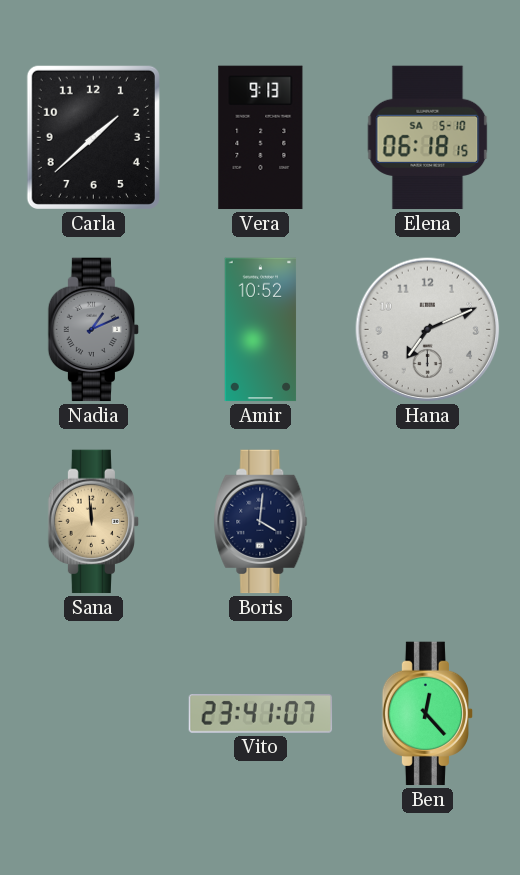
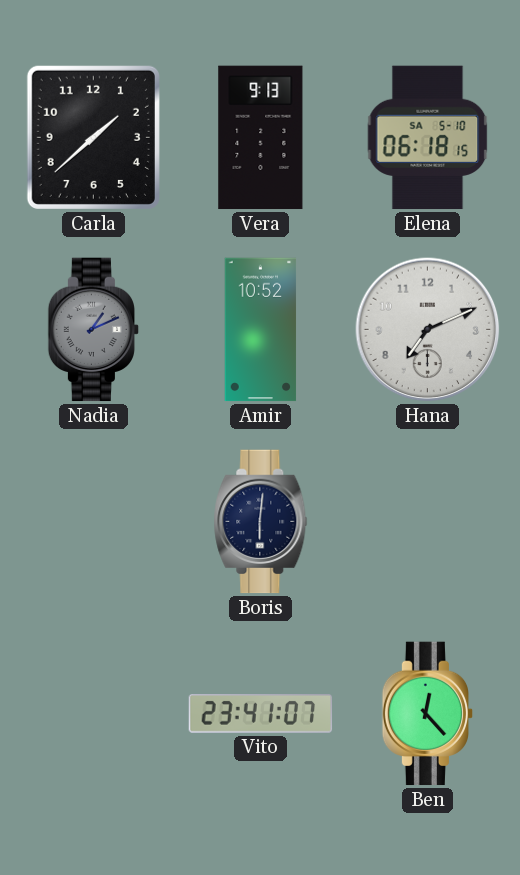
Sana: 11:59 -> none (94, 522)
Boris: 4:01 -> 6:01 (261, 522)
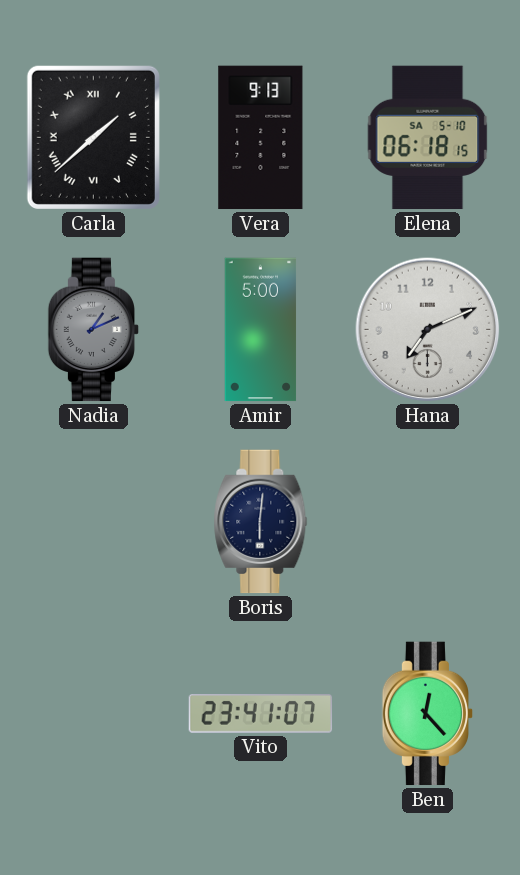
Carla numerals: Arabic -> Roman (93, 137)
Amir: 10:52 -> 5:00 (261, 330)
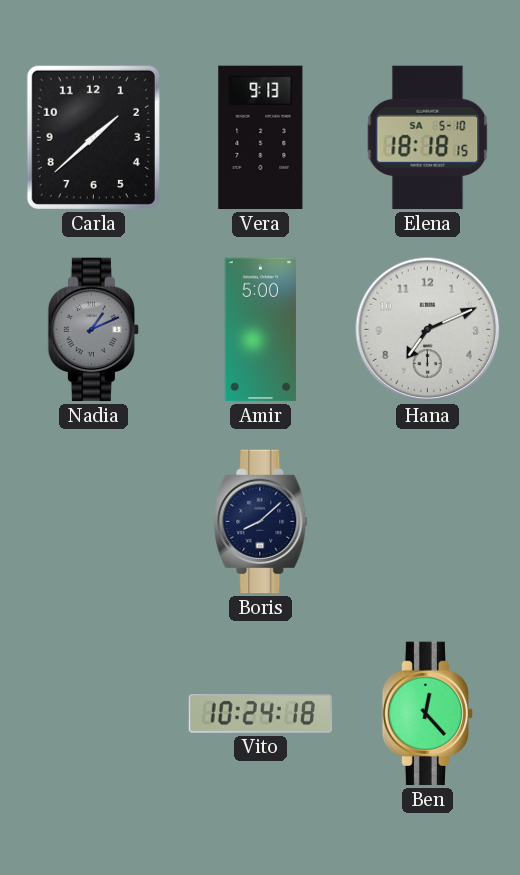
Carla numerals: Roman -> Arabic (93, 137)
Elena: 06:18 -> 18:18 (428, 138)
Boris: 6:01 -> 8:08 (261, 522)
Vito: 23:41 -> 10:24 (261, 714)
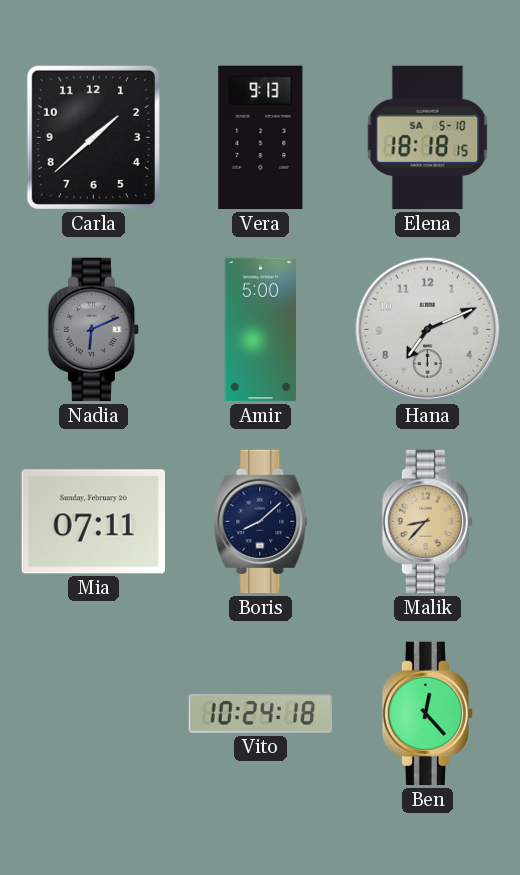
Nadia: 1:11 -> 6:11 (94, 330)
Mia: none -> 07:11 (93, 522)
Malik: none -> 8:37 (428, 522)
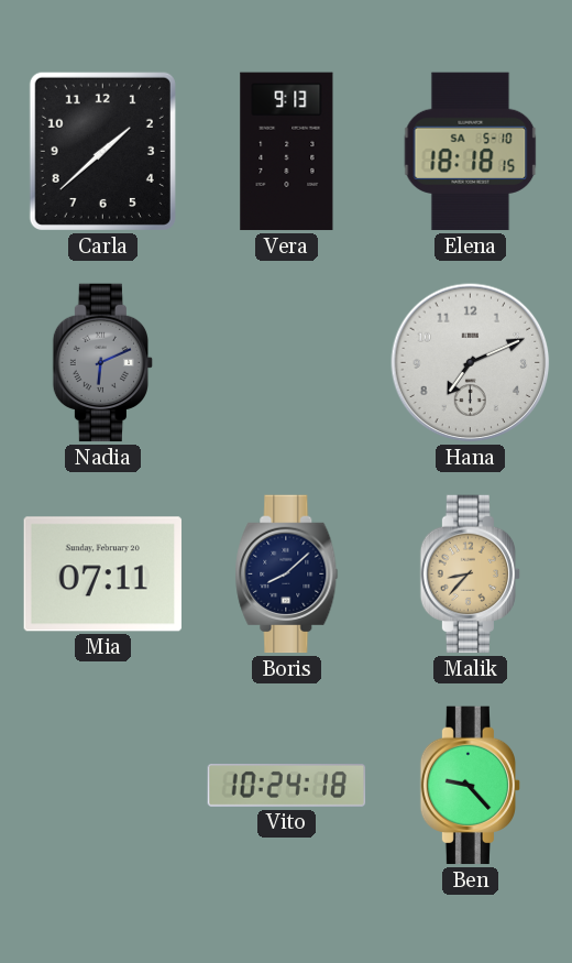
Amir: 5:00 -> none (261, 330)
Ben: 12:23 -> 9:23 (471, 786)
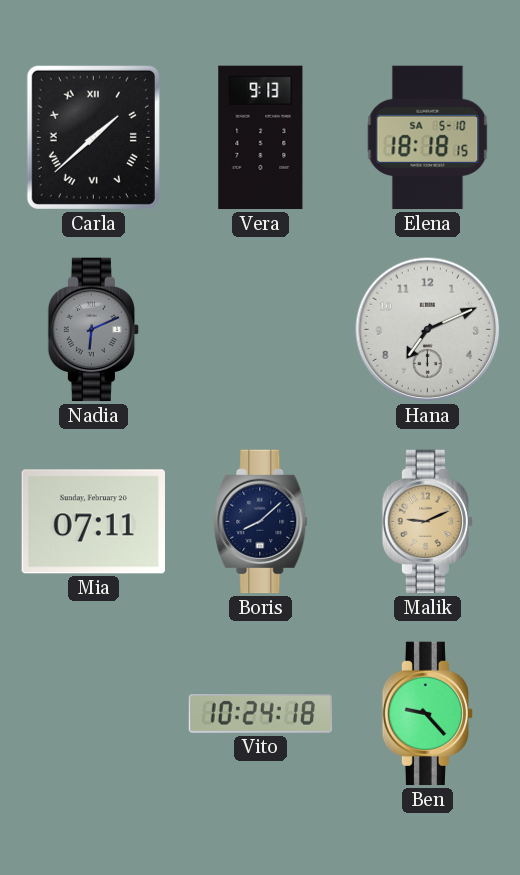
Carla numerals: Arabic -> Roman (93, 137)
Malik: 8:37 -> 9:11 (428, 522)
